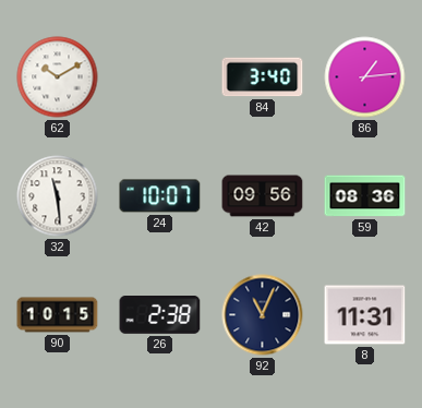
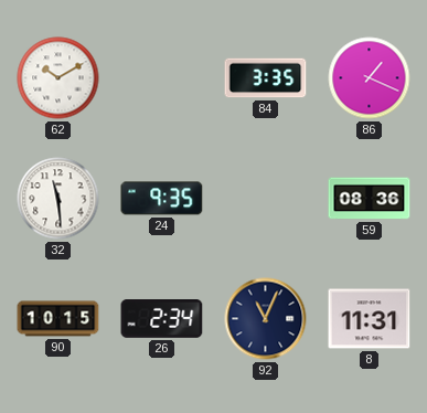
84: 3:40 -> 3:35 (266, 78)
86: 1:14 -> 1:19 (370, 78)
24: 10:07 -> 9:35 (162, 199)
42: 09:56 -> none (263, 196)
26: 2:38 -> 2:34 (162, 319)
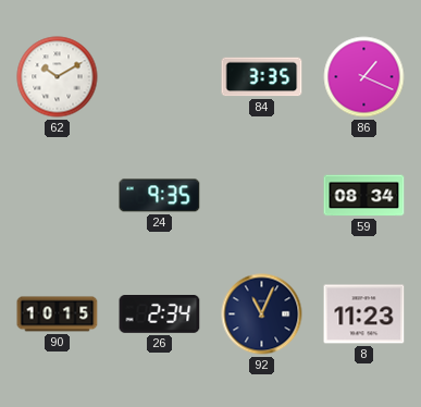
32: 11:29 -> none (58, 199)
59: 08:36 -> 08:34 (364, 196)
8: 11:31 -> 11:23 (364, 314)
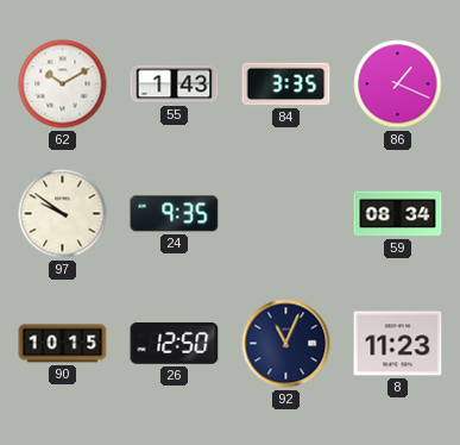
55: none -> 1:43 (175, 84)
97: none -> 9:51 (63, 214)
26: 2:34 -> 12:50 (175, 344)
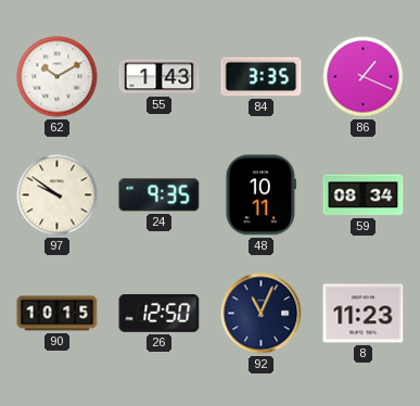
48: none -> 10:11 (260, 195)
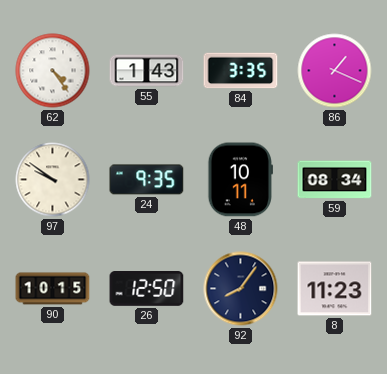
62: 10:10 -> 4:24 (53, 71)
92: 11:04 -> 8:06 (241, 289)
